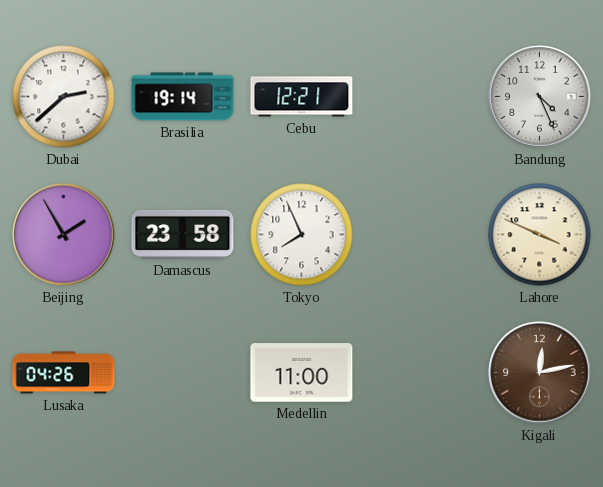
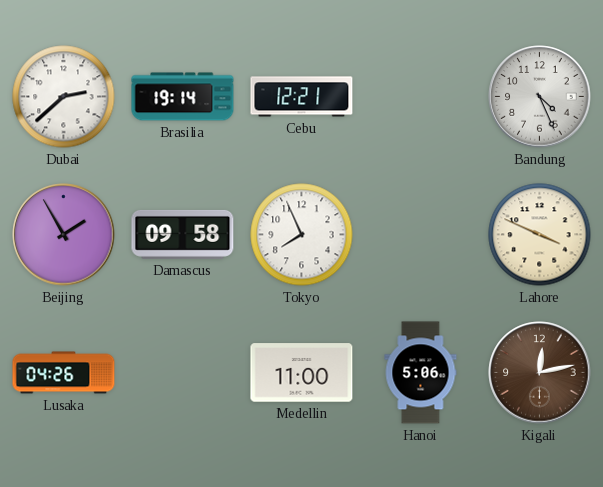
Damascus: 23:58 -> 09:58 (183, 234)
Hanoi: none -> 5:06 (421, 373)
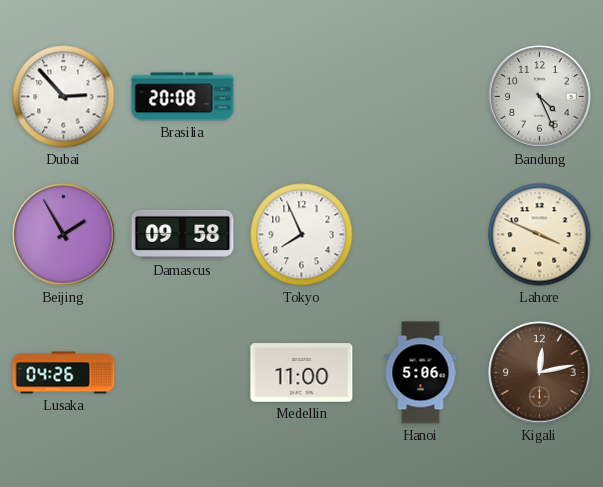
Dubai: 2:38 -> 2:53 (64, 97)
Brasilia: 19:14 -> 20:08 (183, 97)
Cebu: 12:21 -> none (302, 97)
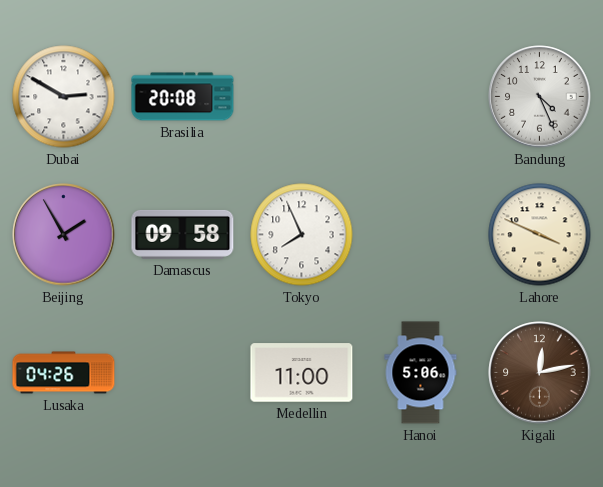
Dubai: 2:53 -> 2:50 (64, 97)
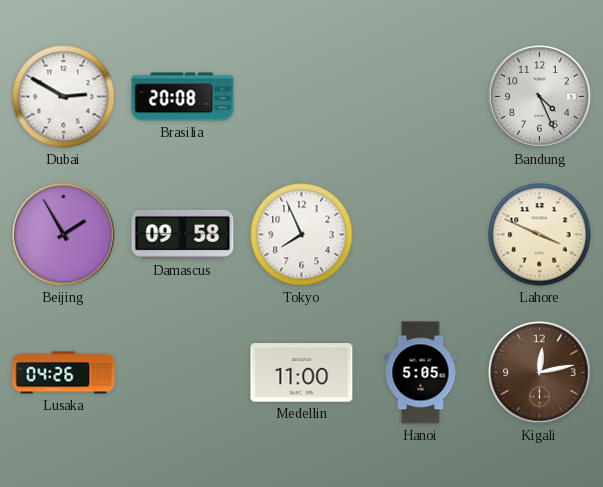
Hanoi: 5:06 -> 5:05 (421, 373)
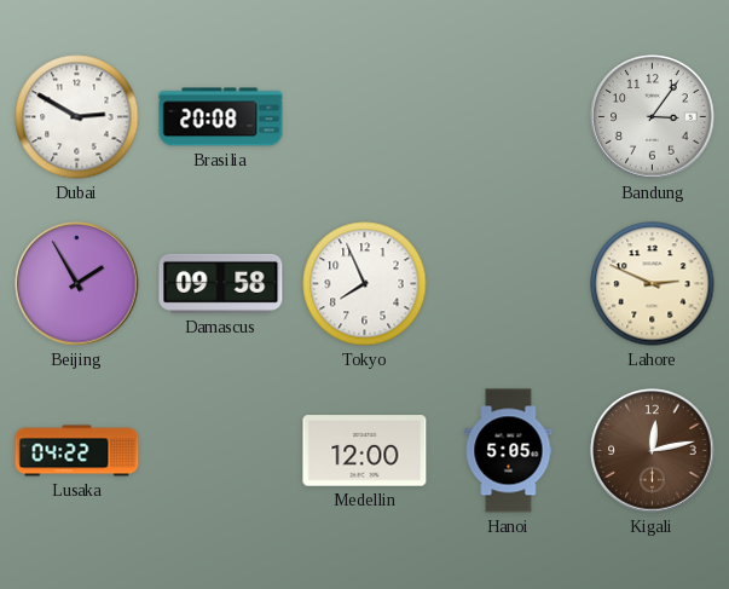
Bandung: 4:26 -> 3:06 (653, 117)
Lahore: 3:49 -> 2:49 (653, 284)
Lusaka: 04:26 -> 04:22 (77, 451)
Medellin: 11:00 -> 12:00 (365, 451)
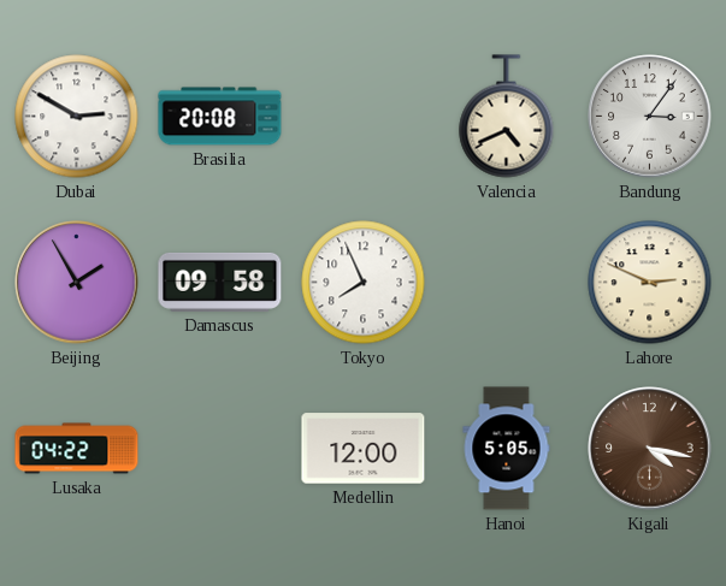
Valencia: none -> 4:41 (507, 117)
Kigali: 12:13 -> 4:17 (650, 449)
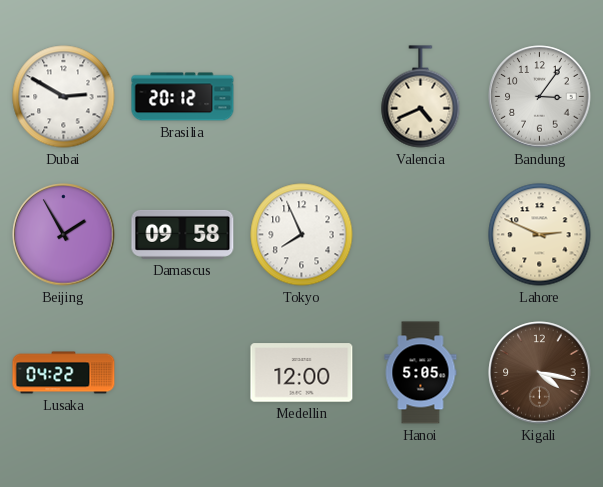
Brasilia: 20:08 -> 20:12 (183, 97)
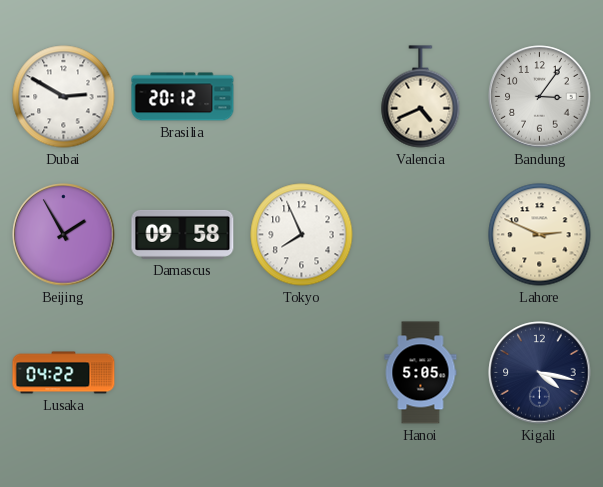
Medellin: 12:00 -> none (302, 373)
Kigali dial: brown -> navy (540, 373)
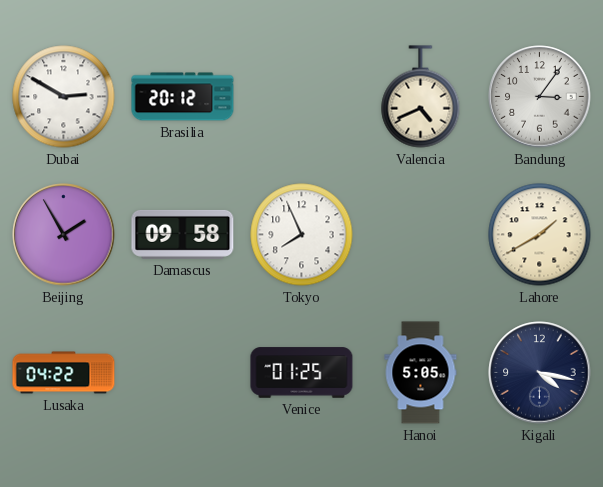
Lahore: 2:49 -> 1:40 (540, 235)
Venice: none -> 01:25 (302, 373)
